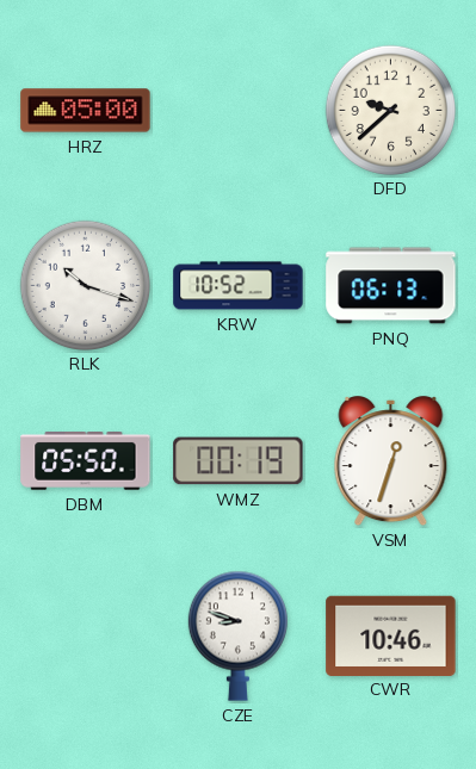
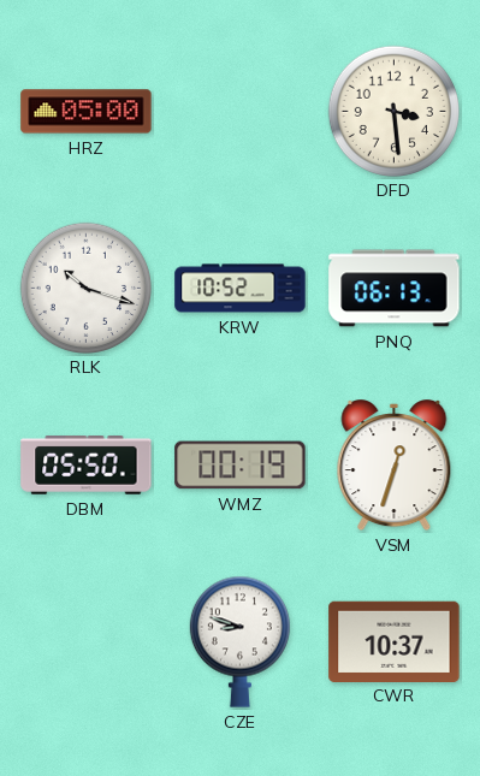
DFD: 9:38 -> 3:29 (393, 111)
CWR: 10:46 -> 10:37 (395, 641)
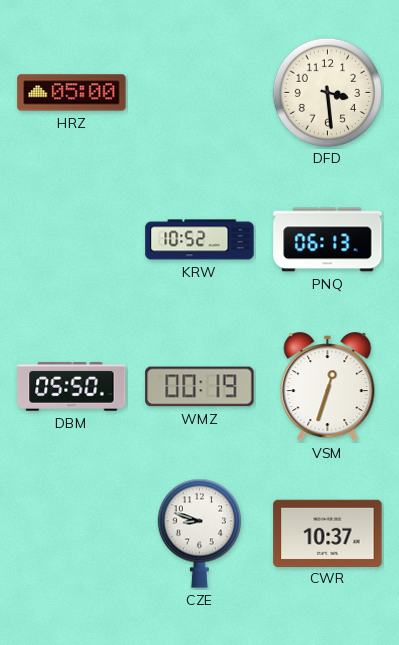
RLK: 10:18 -> none (85, 288)
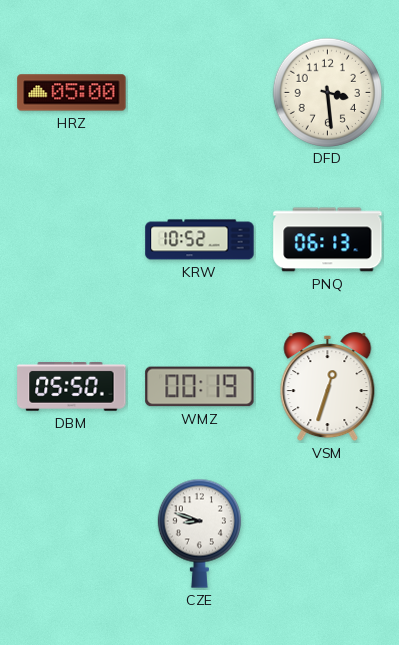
CWR: 10:37 -> none (328, 533)
